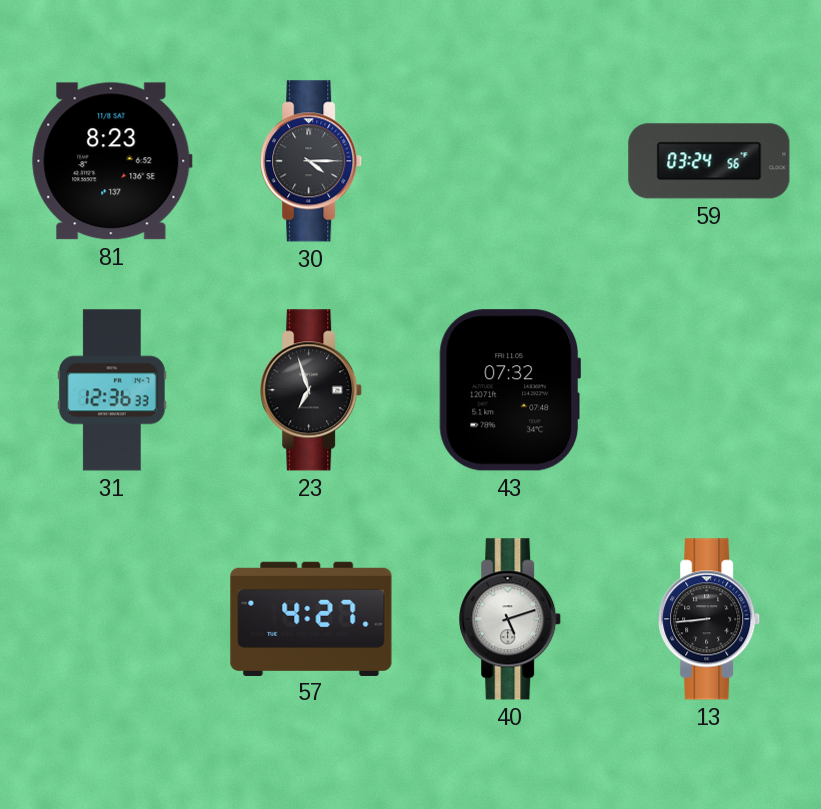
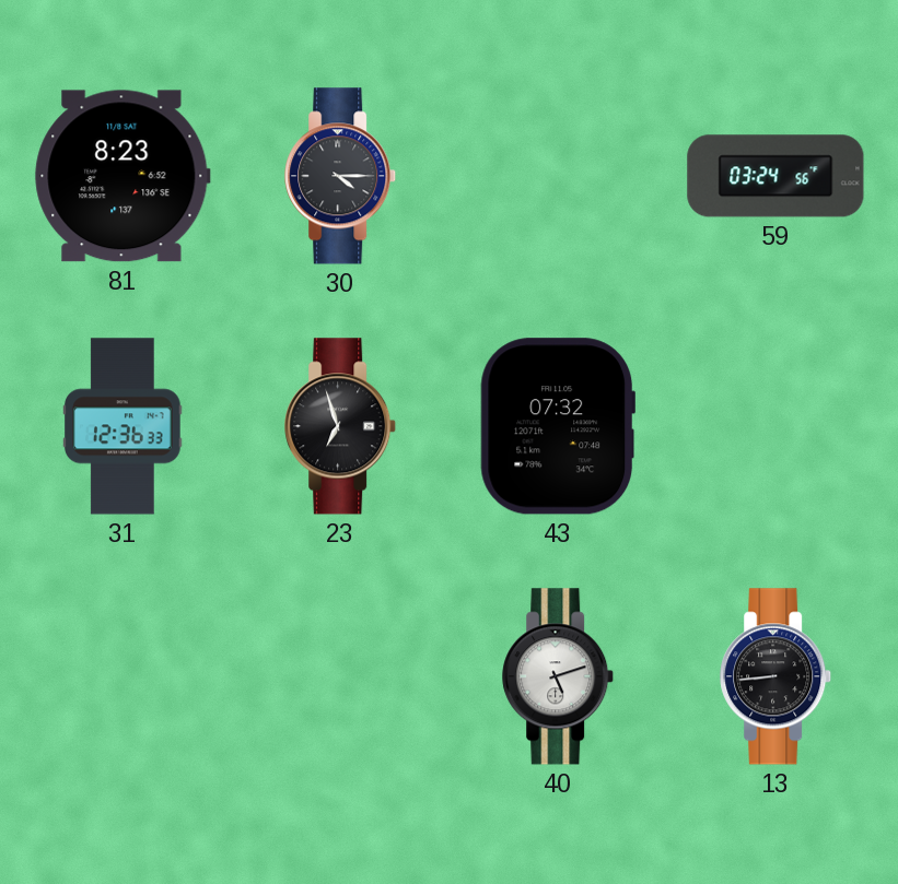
57: 4:27 -> none (311, 618)
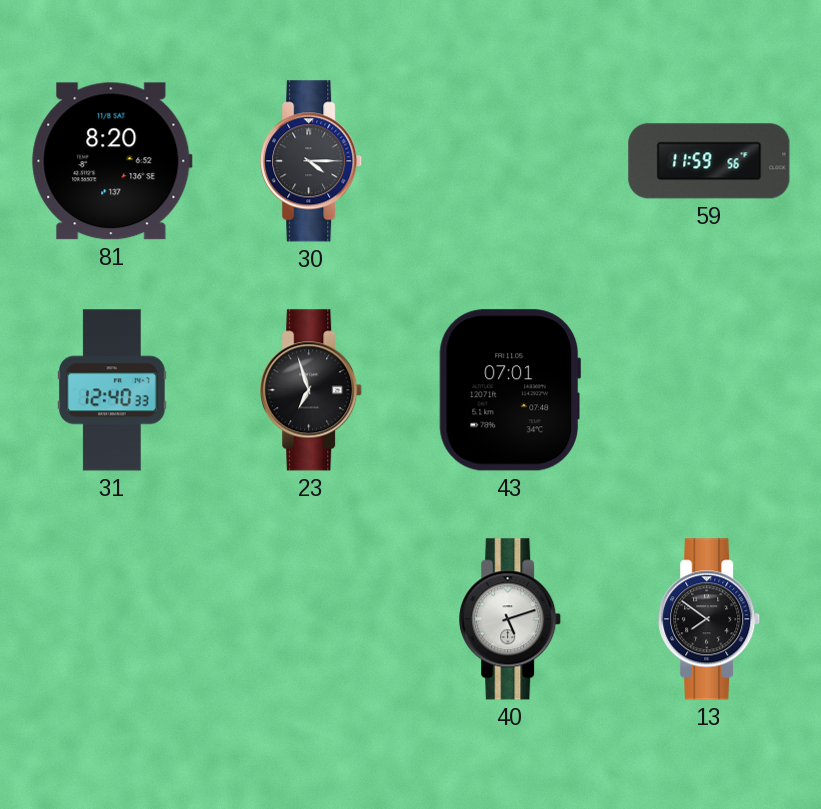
81: 8:23 -> 8:20 (112, 161)
59: 03:24 -> 11:59 (709, 161)
31: 12:36 -> 12:40 (113, 390)
43: 07:32 -> 07:01 (509, 390)
13: 8:44 -> 7:51 (710, 619)
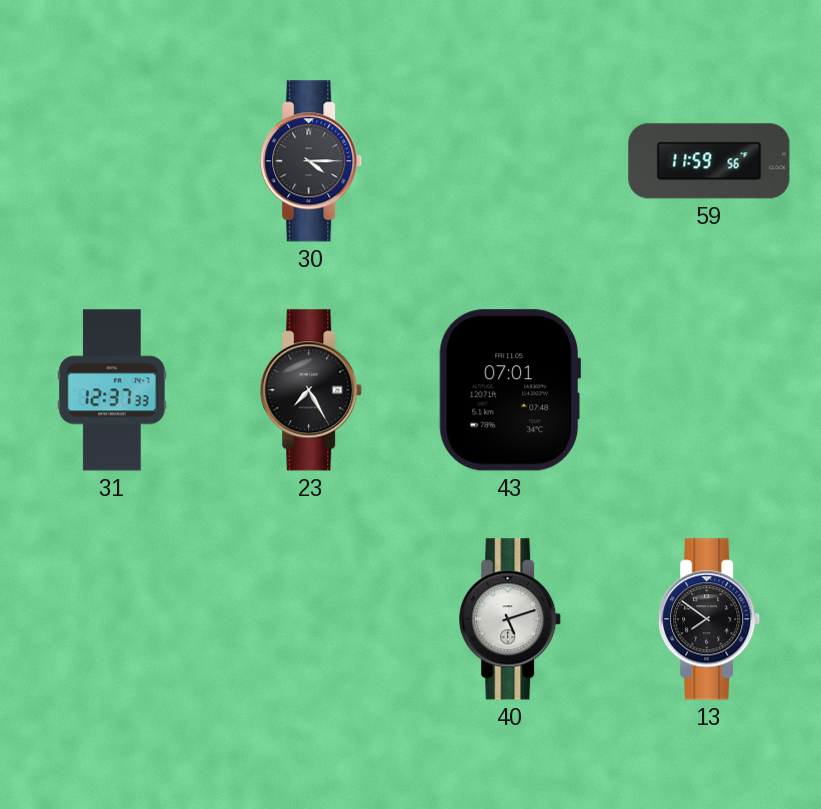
81: 8:20 -> none (112, 161)
31: 12:40 -> 12:37 (113, 390)
23: 6:57 -> 7:25 (312, 390)
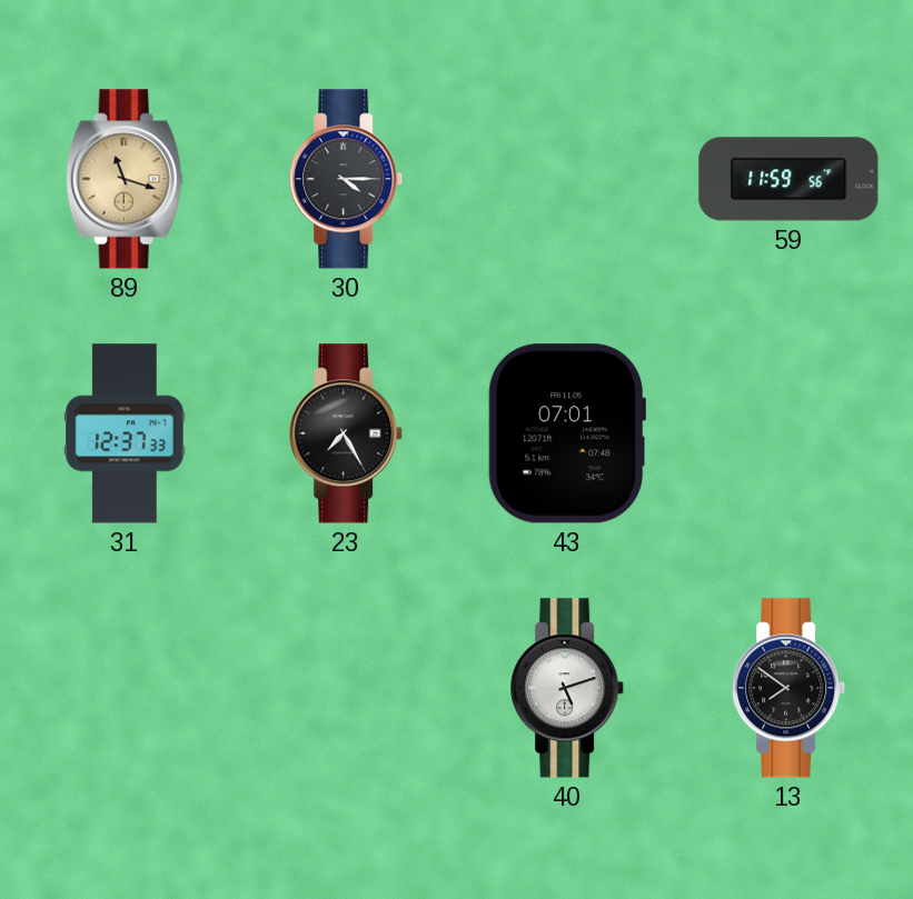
89: none -> 11:18 (125, 179)
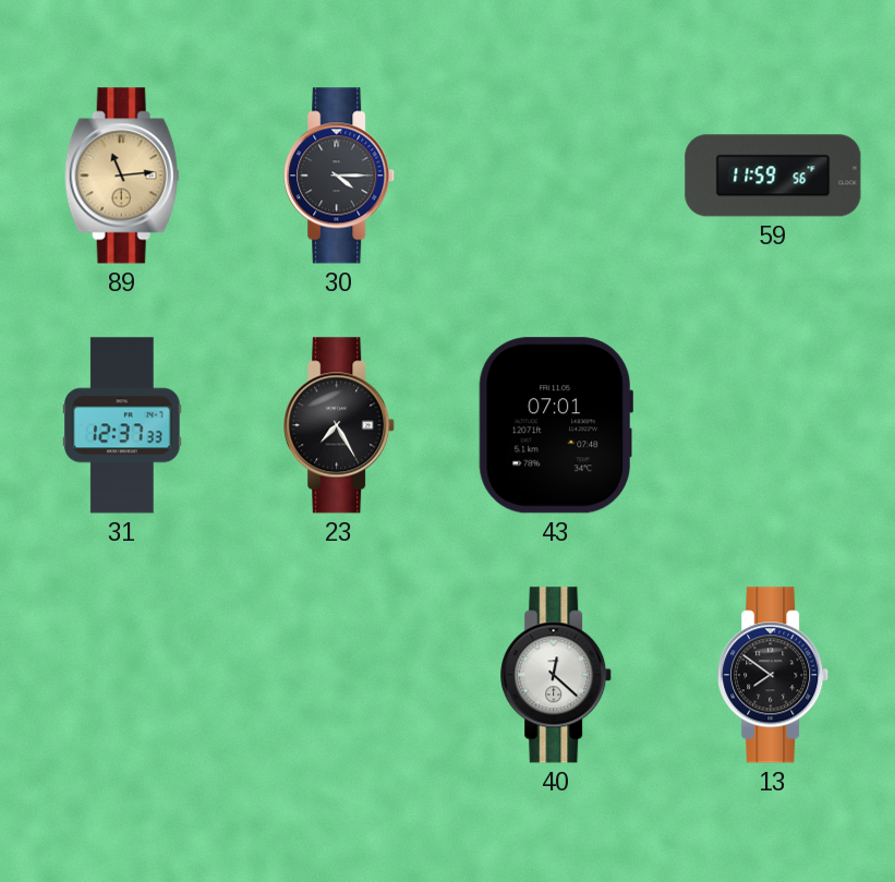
89: 11:18 -> 11:14 (122, 176)
40: 5:12 -> 12:22 (557, 675)
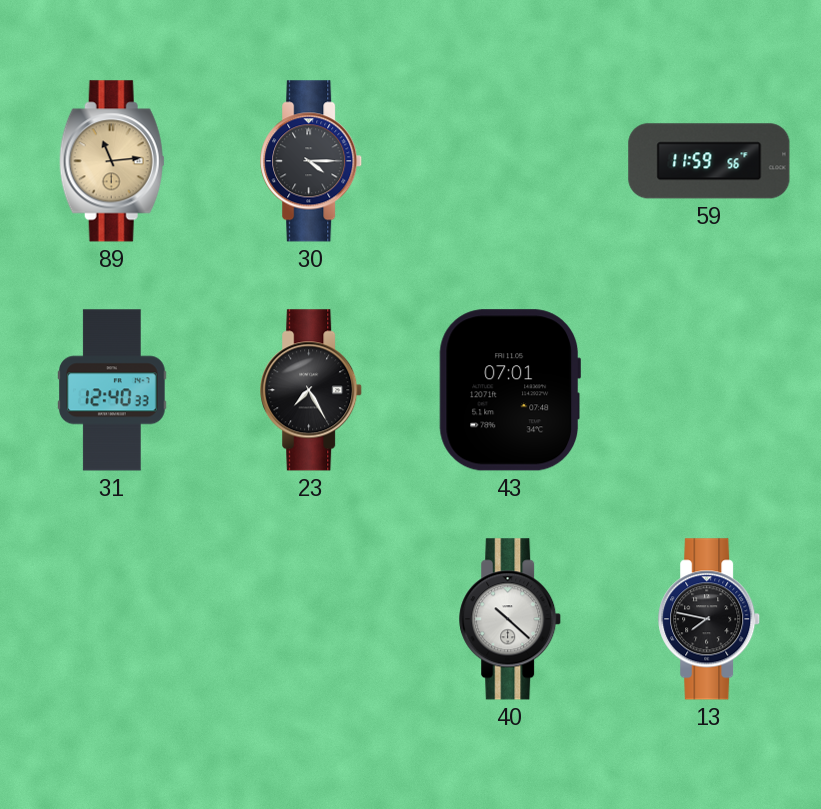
31: 12:37 -> 12:40 (113, 390)
40: 12:22 -> 10:22 (511, 619)
13: 7:51 -> 7:47 (710, 619)
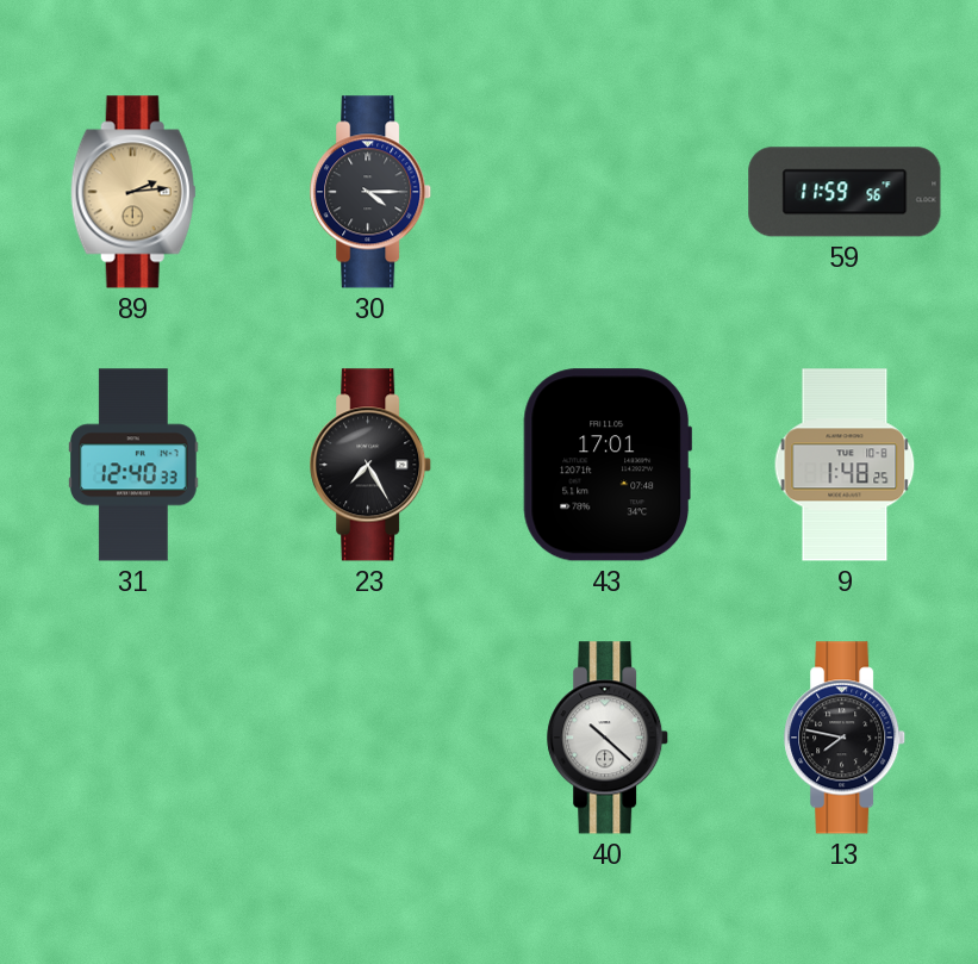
89: 11:14 -> 2:14 (133, 192)
43: 07:01 -> 17:01 (606, 465)
9: none -> 1:48 (845, 465)
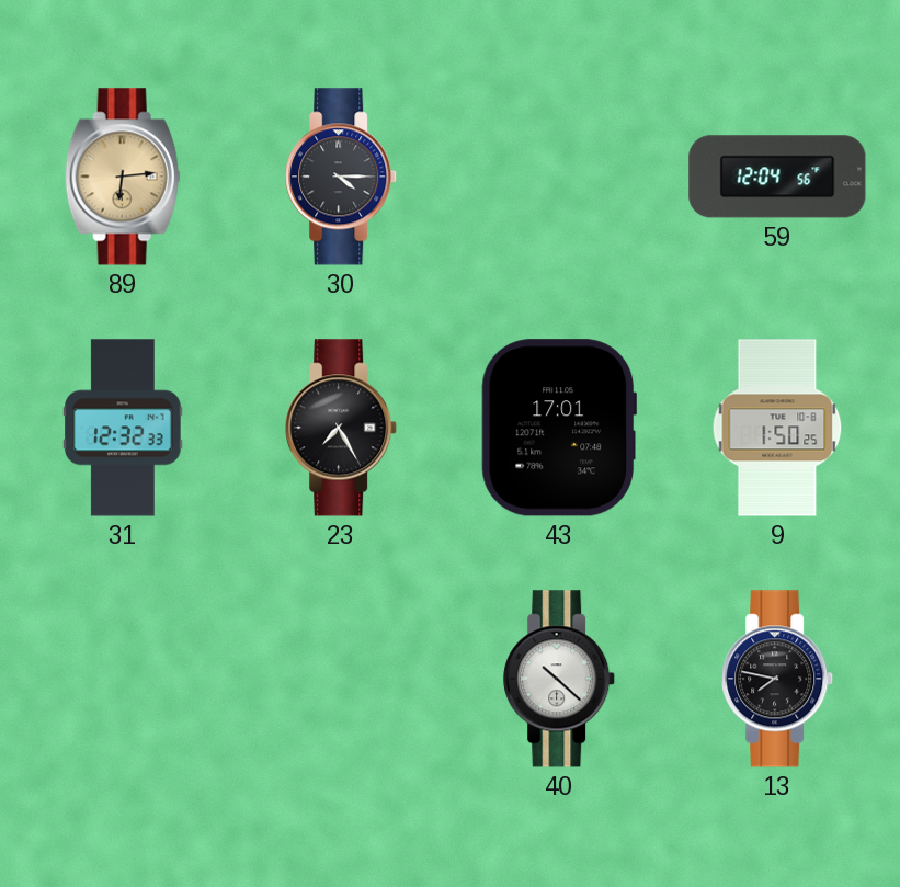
89: 2:14 -> 6:14 (123, 177)
59: 11:59 -> 12:04 (777, 177)
31: 12:40 -> 12:32 (124, 428)
9: 1:48 -> 1:50 (777, 428)
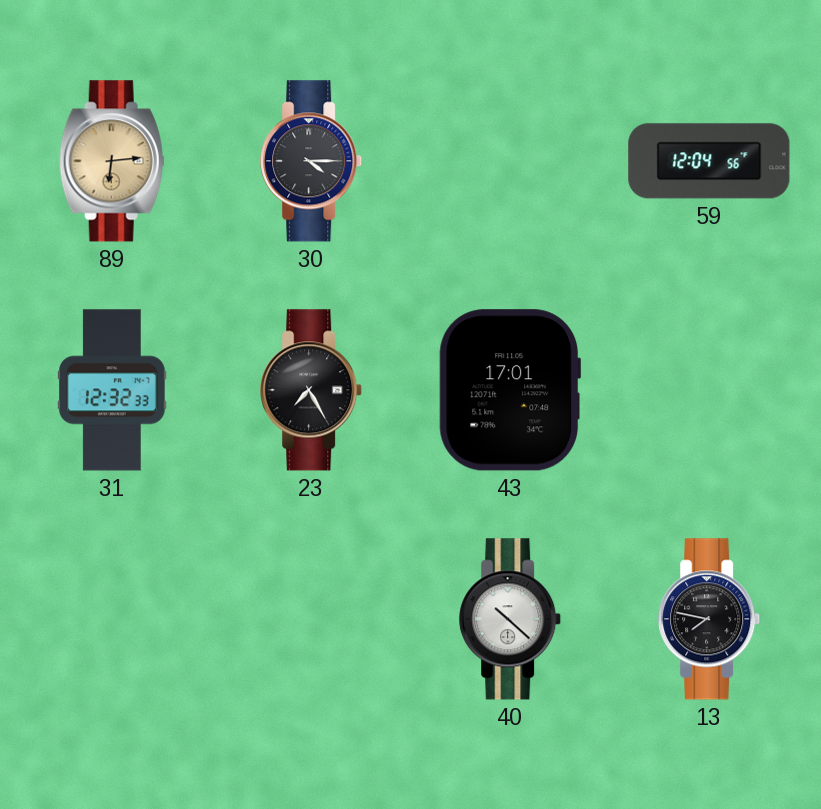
9: 1:50 -> none (777, 428)
